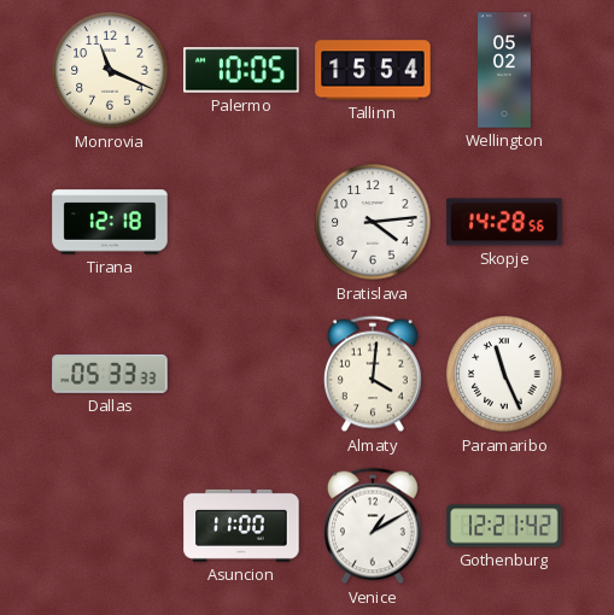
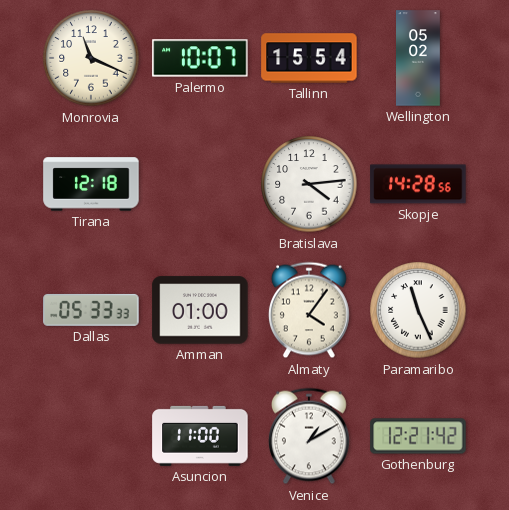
Palermo: 10:05 -> 10:07 (200, 58)
Amman: none -> 01:00 (200, 310)
Almaty: 4:01 -> 4:06 (309, 310)
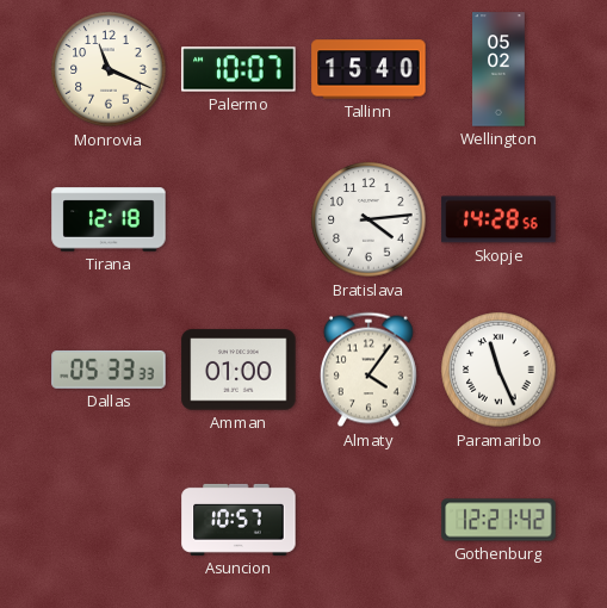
Tallinn: 15:54 -> 15:40 (368, 69)
Asuncion: 11:00 -> 10:57 (239, 520)
Venice: 1:10 -> none (309, 436)
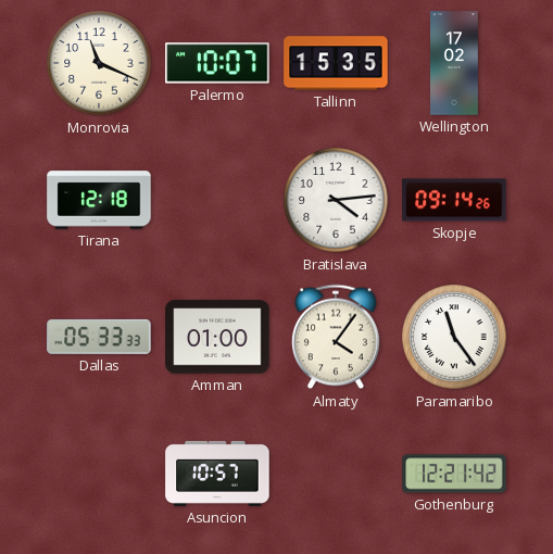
Tallinn: 15:40 -> 15:35 (336, 63)
Wellington: 05:02 -> 17:02 (455, 63)
Skopje: 14:28 -> 09:14 (454, 200)
Paramaribo: 11:26 -> 11:24 (454, 337)
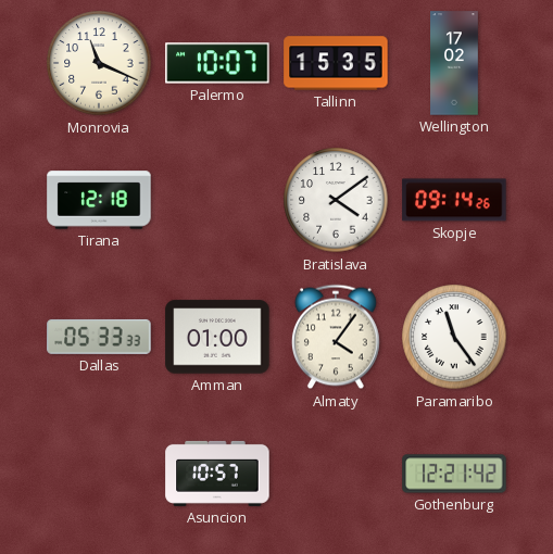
Bratislava: 4:14 -> 4:09 (336, 200)
